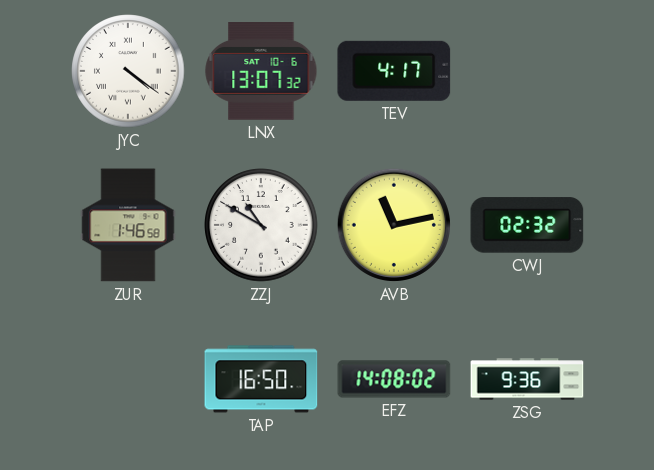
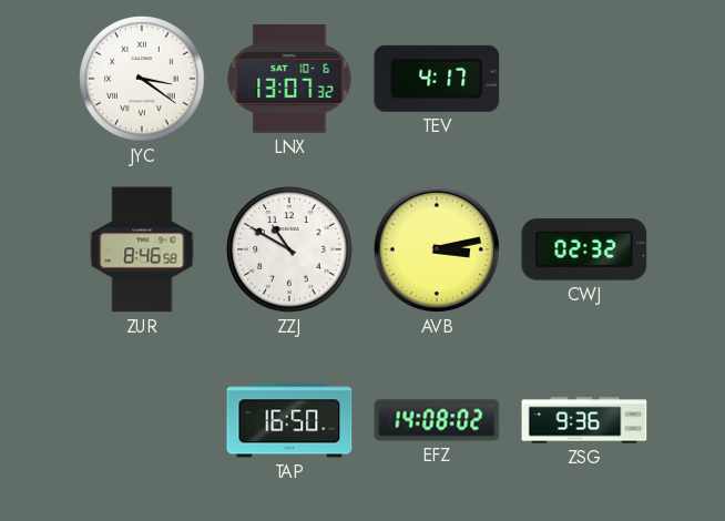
JYC: 4:21 -> 3:21 (142, 79)
ZUR: 1:46 -> 8:46 (142, 249)
AVB: 11:13 -> 3:13 (437, 249)
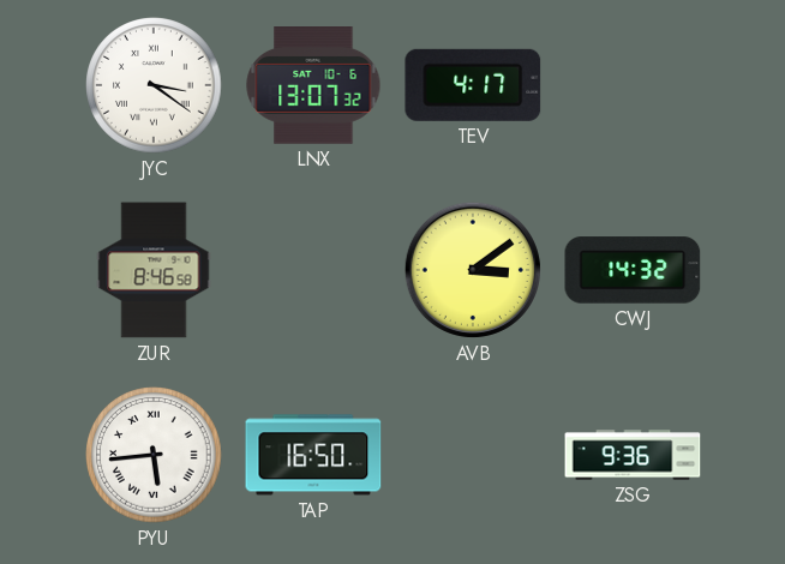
ZZJ: 10:50 -> none (289, 249)
AVB: 3:13 -> 3:09 (473, 270)
CWJ: 02:32 -> 14:32 (633, 270)
PYU: none -> 5:44 (154, 455)
EFZ: 14:08 -> none (437, 420)
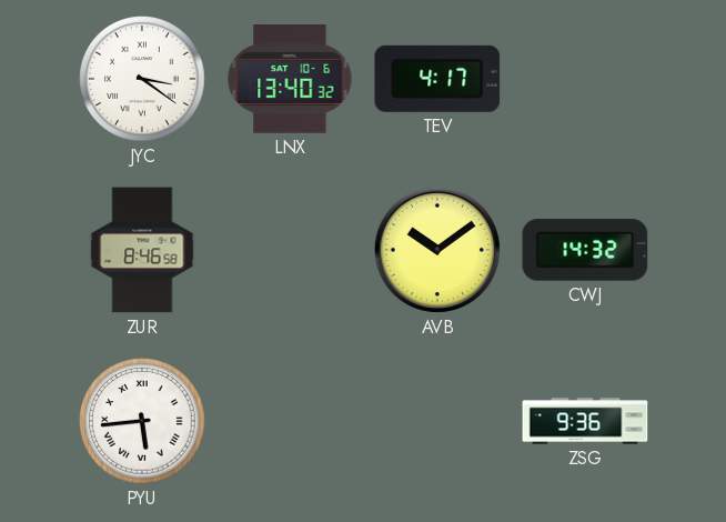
LNX: 13:07 -> 13:40 (290, 80)
AVB: 3:09 -> 10:09 (437, 250)
TAP: 16:50 -> none (313, 455)
